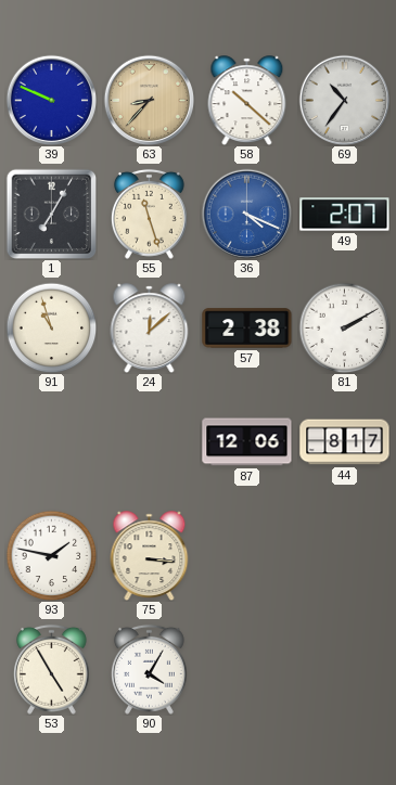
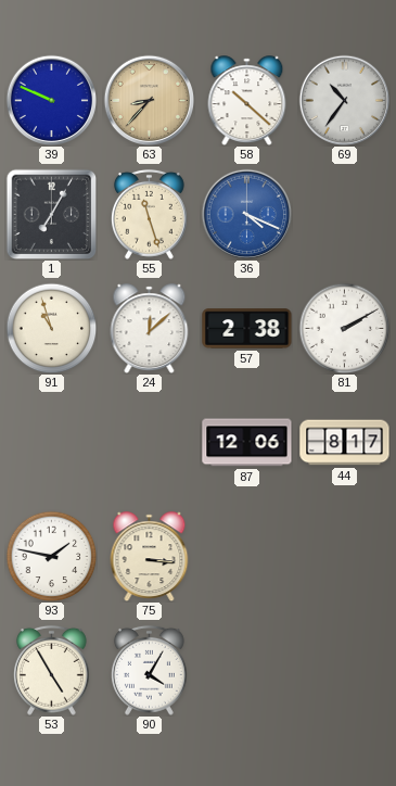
49: 2:07 -> none (345, 215)
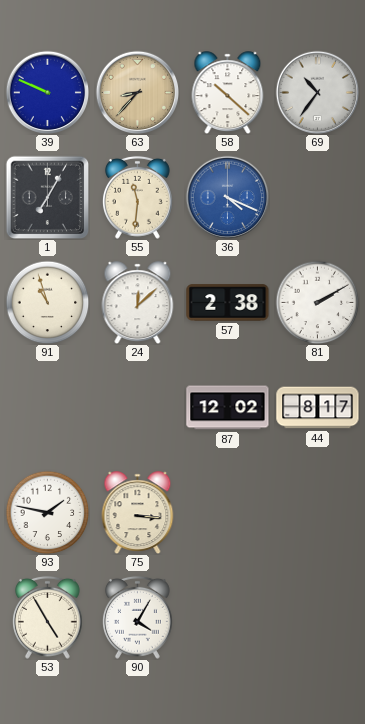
55: 11:27 -> 11:31 (137, 197)
87: 12:06 -> 12:02 (228, 408)
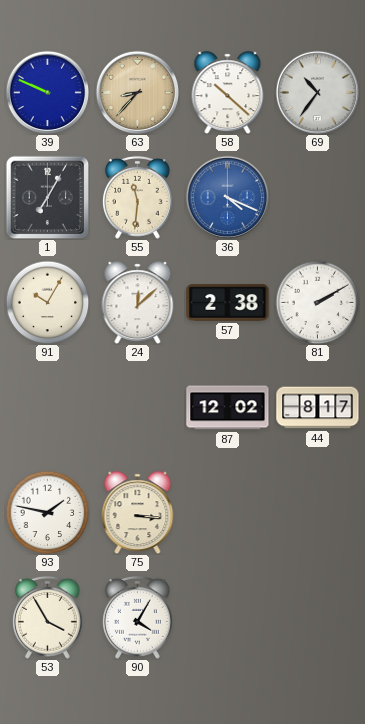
91: 10:57 -> 10:05 (47, 302)
53: 4:55 -> 3:55 (47, 617)
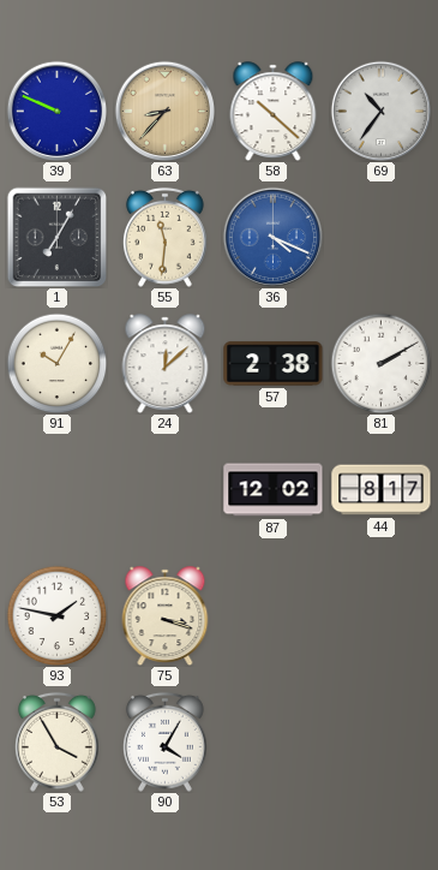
75: 3:16 -> 3:18 (166, 615)
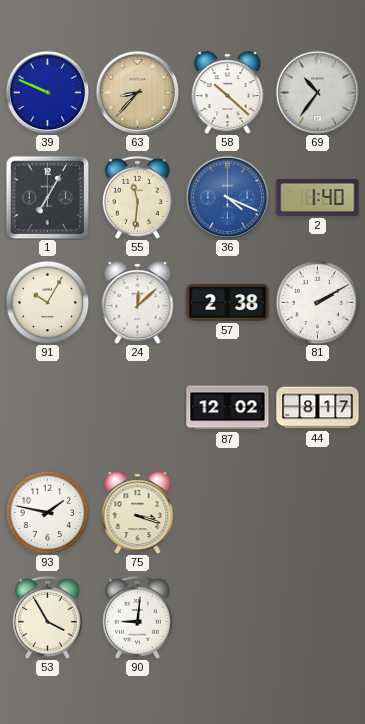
2: none -> 1:40 (318, 197)
90: 4:05 -> 9:01 (137, 617)
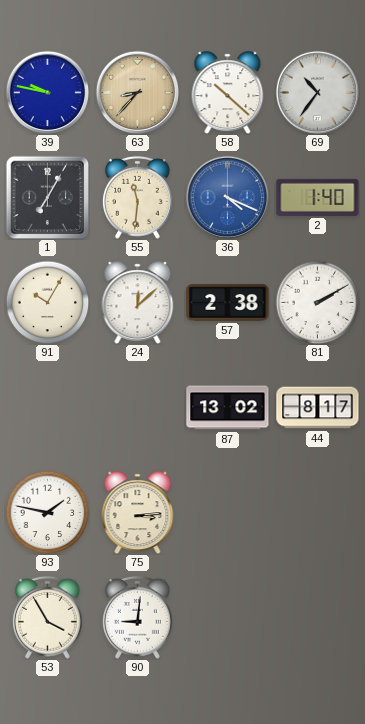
39: 9:49 -> 9:47 (47, 92)
87: 12:02 -> 13:02 (228, 408)
75: 3:18 -> 3:14 (138, 512)
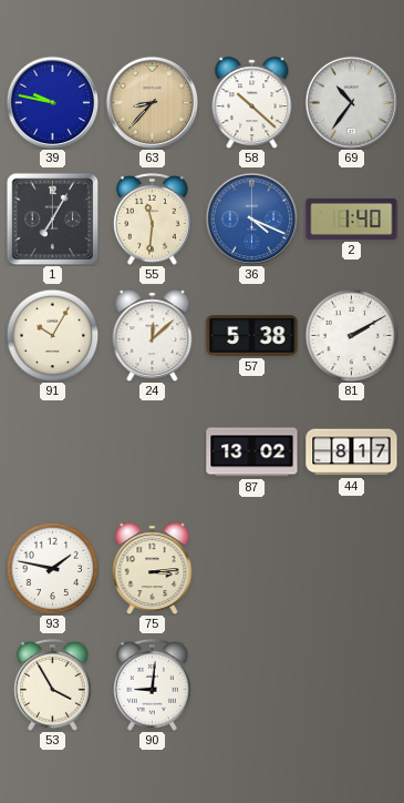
57: 2:38 -> 5:38 (252, 336)
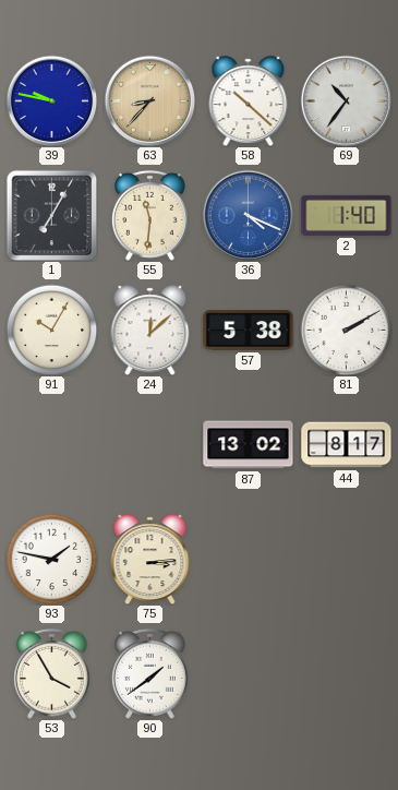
90: 9:01 -> 1:39 (149, 673)
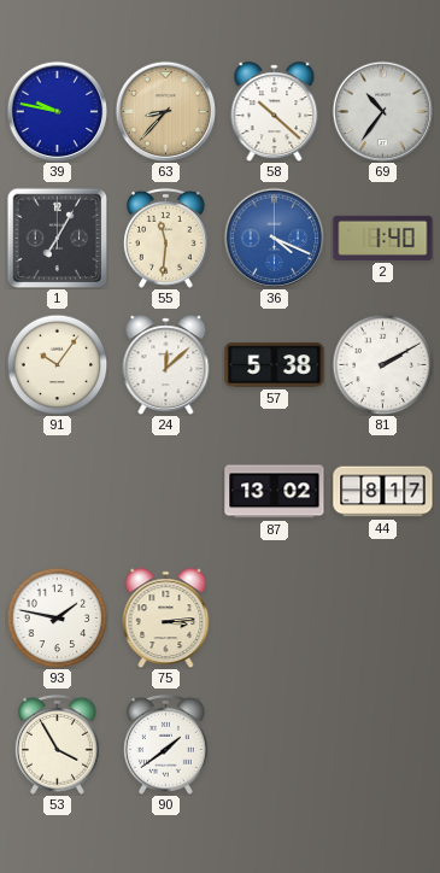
91: 10:05 -> 10:06 (57, 364)
